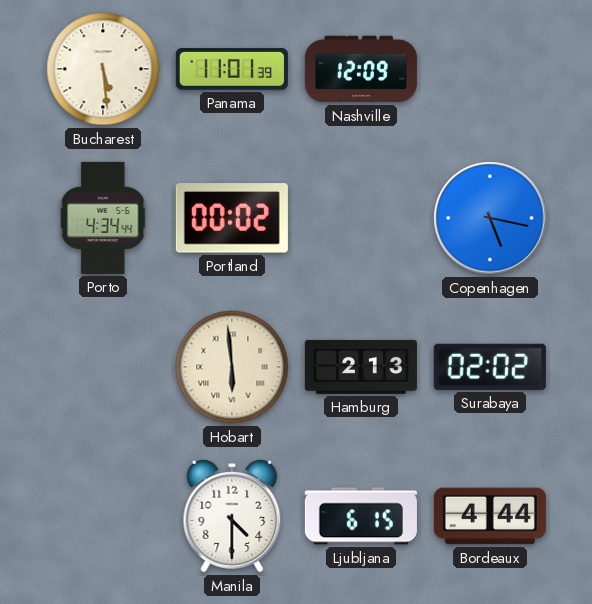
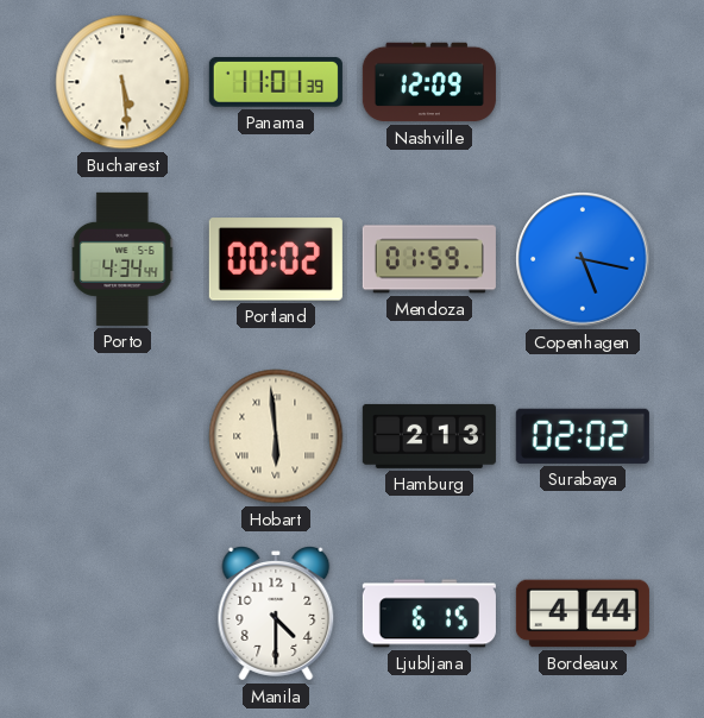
Mendoza: none -> 01:59 (429, 259)
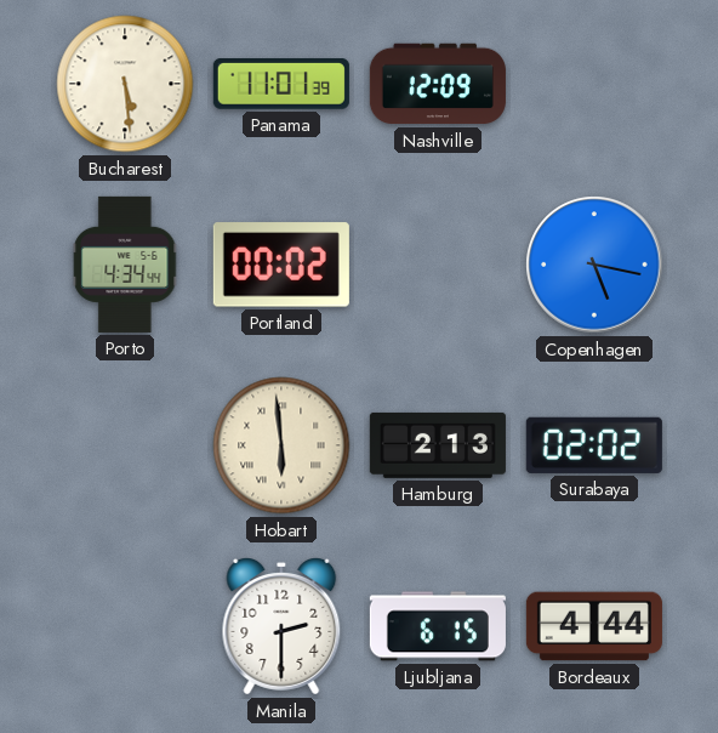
Mendoza: 01:59 -> none (429, 259)
Manila: 4:30 -> 2:30 (281, 627)
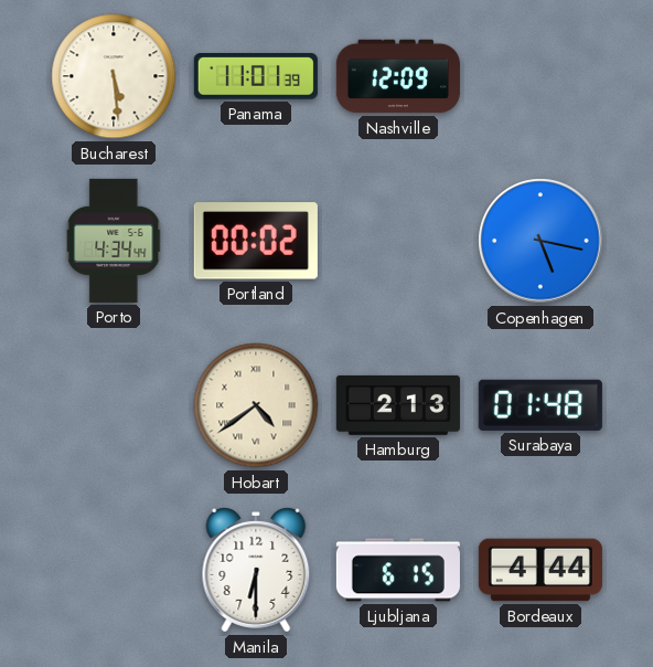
Hobart: 5:59 -> 4:39 (256, 405)
Surabaya: 02:02 -> 01:48 (540, 405)
Manila: 2:30 -> 6:30 (256, 571)
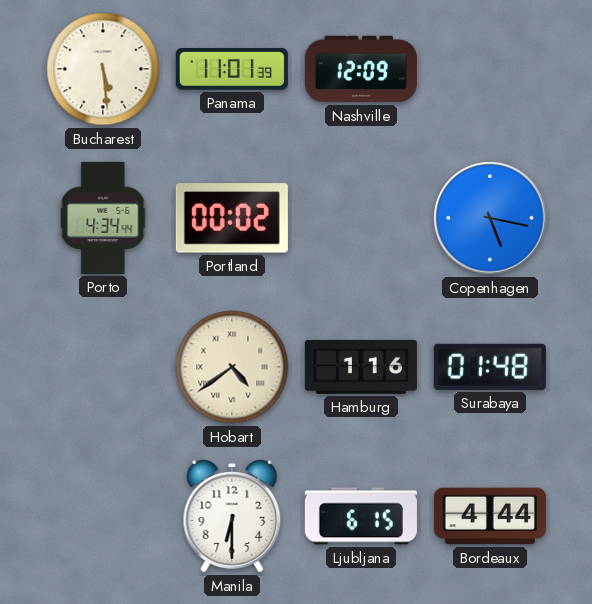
Hamburg: 2:13 -> 1:16 (361, 367)
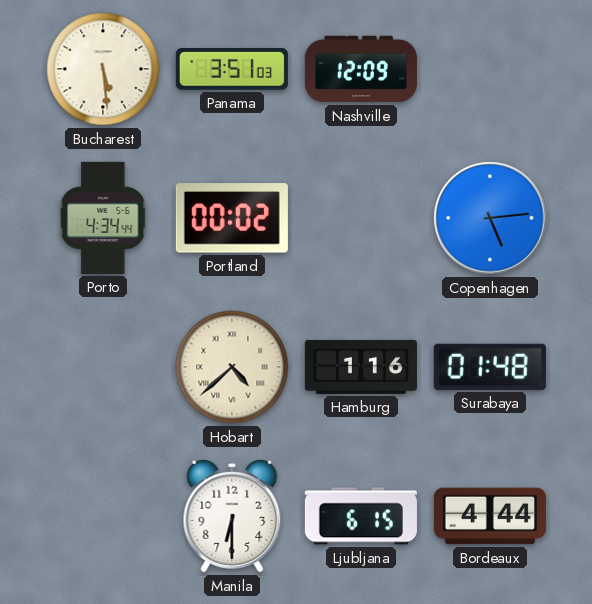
Panama: 11:01 -> 3:51 (232, 70)
Copenhagen: 5:17 -> 5:14 (490, 218)
Hobart: 4:39 -> 4:38 (232, 367)
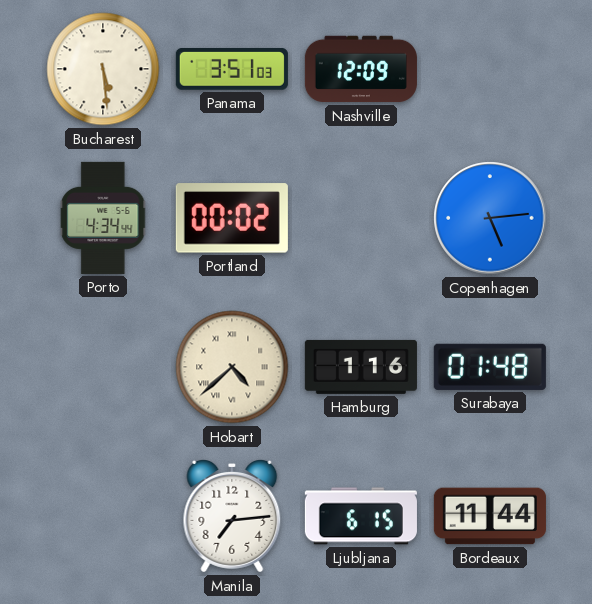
Manila: 6:30 -> 7:14 (232, 517)
Bordeaux: 4:44 -> 11:44 (490, 516)
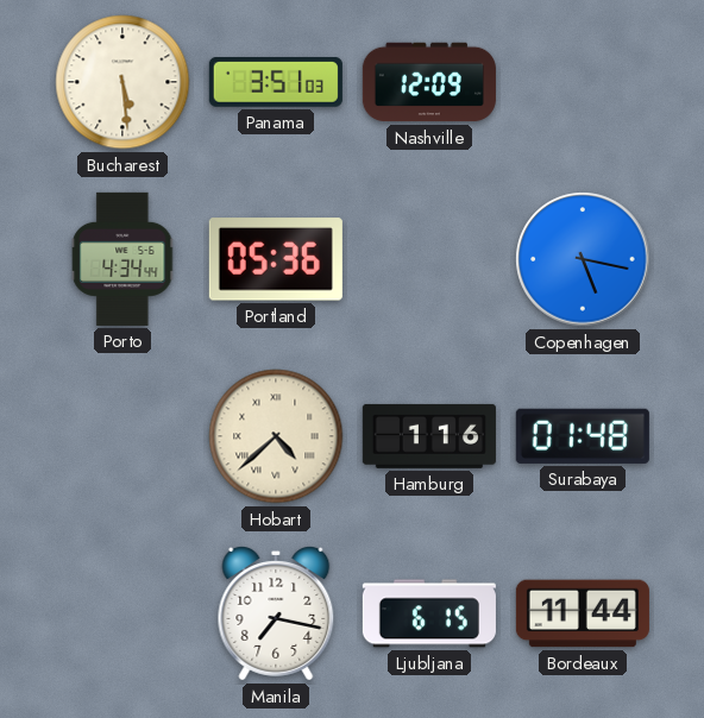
Portland: 00:02 -> 05:36 (276, 259)
Copenhagen: 5:14 -> 5:17 (583, 259)
Manila: 7:14 -> 7:17 (276, 615)
